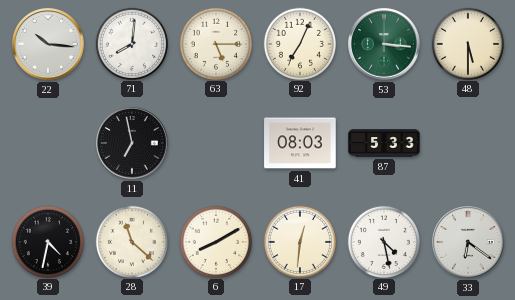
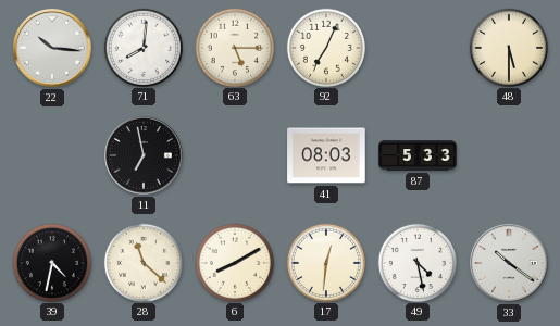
53: 3:16 -> none (384, 44)
33: 6:21 -> 10:21 (509, 263)
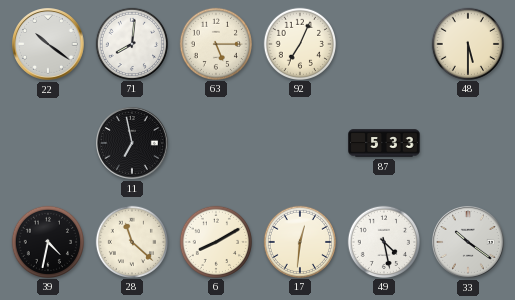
22: 10:16 -> 10:21 (48, 44)
41: 08:03 -> none (326, 155)
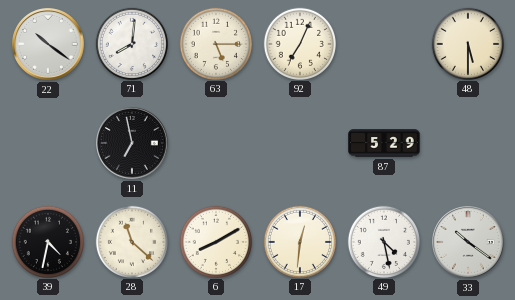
87: 5:33 -> 5:29 (384, 143)
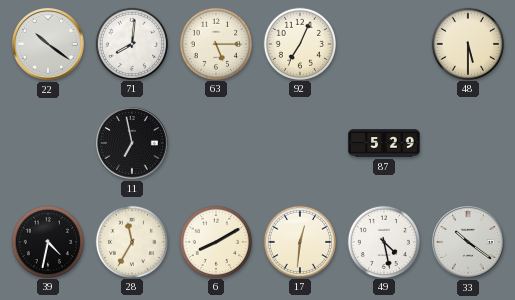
28: 11:22 -> 11:35 (131, 241)
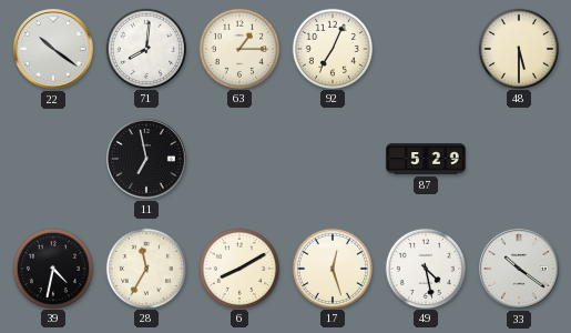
63: 5:15 -> 1:15 (238, 48)
17: 12:31 -> 12:27 (332, 268)
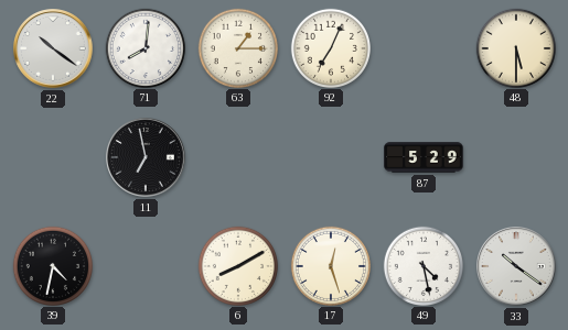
28: 11:35 -> none (145, 268)
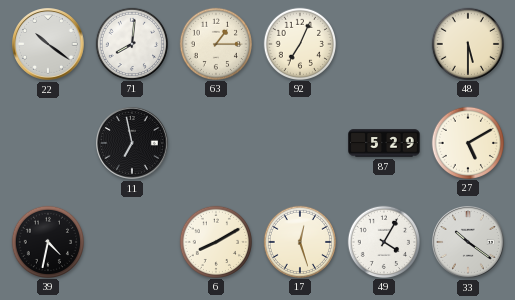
27: none -> 5:10 (467, 142)
49: 4:28 -> 4:05 (383, 241)
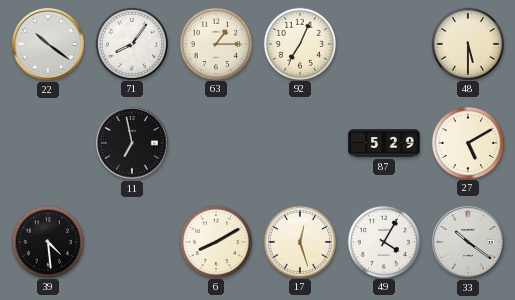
71: 8:01 -> 8:06 (131, 43)
39: 4:32 -> 4:29 (47, 241)
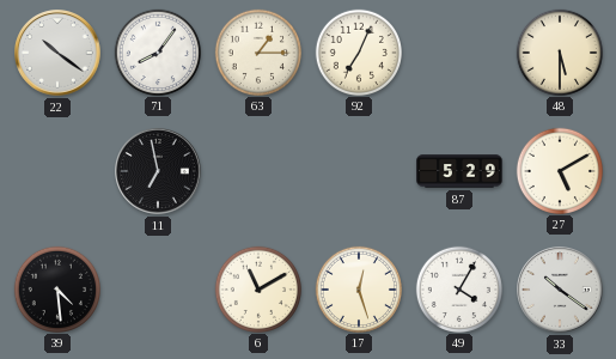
6: 8:10 -> 11:10 (257, 288)
